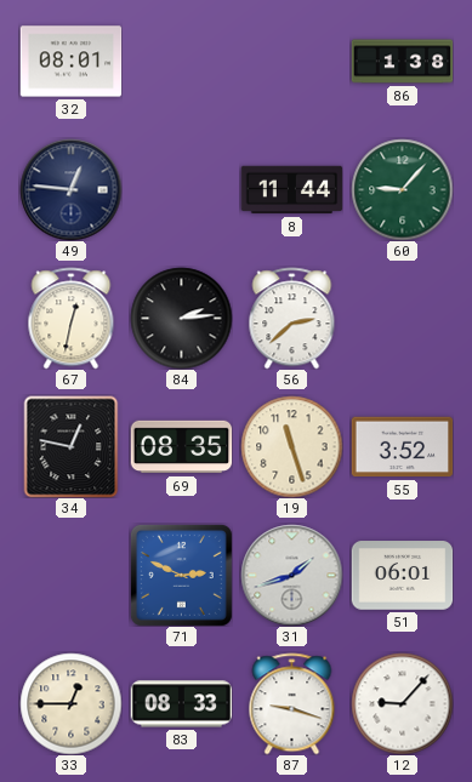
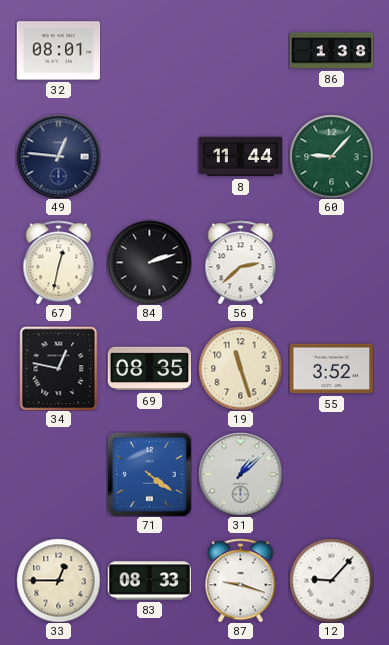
84: 2:14 -> 2:12 (149, 262)
71: 2:49 -> 4:21 (149, 474)
31: 1:42 -> 1:08 (240, 474)
51: 06:01 -> none (402, 576)
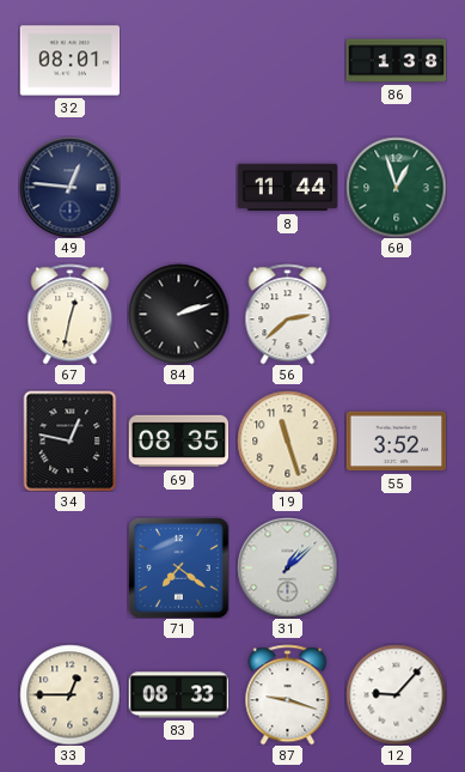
60: 9:07 -> 12:57 (396, 187)
71: 4:21 -> 7:21 (178, 567)
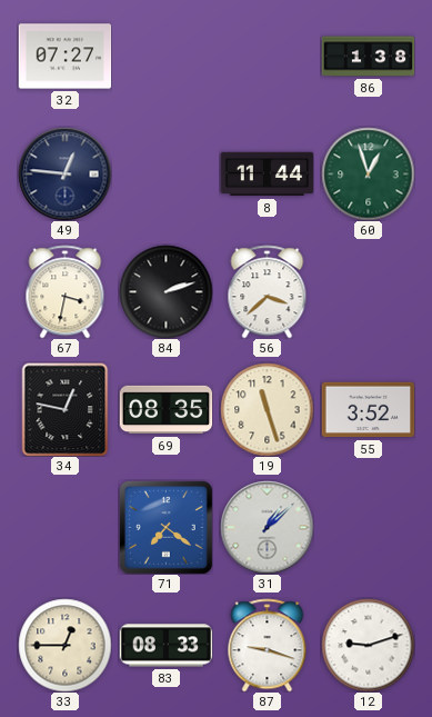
32: 08:01 -> 07:27 (64, 57)
67: 12:32 -> 3:32 (66, 291)
56: 2:38 -> 3:38 (268, 291)
12: 9:07 -> 9:12 (368, 645)
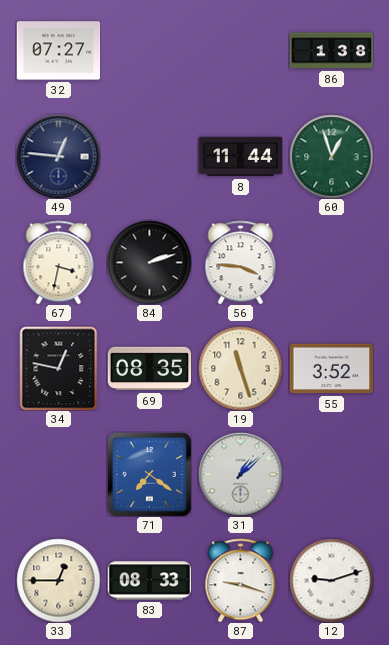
56: 3:38 -> 3:46 (241, 262)
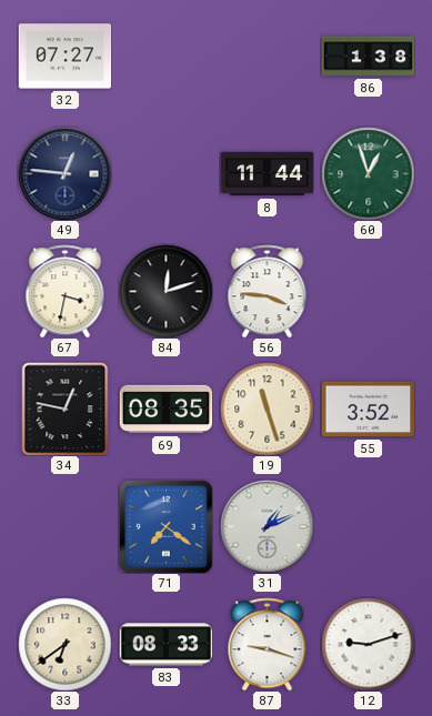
84: 2:12 -> 12:12 (165, 291)
31: 1:08 -> 1:11 (267, 526)
33: 12:45 -> 6:39 (64, 644)
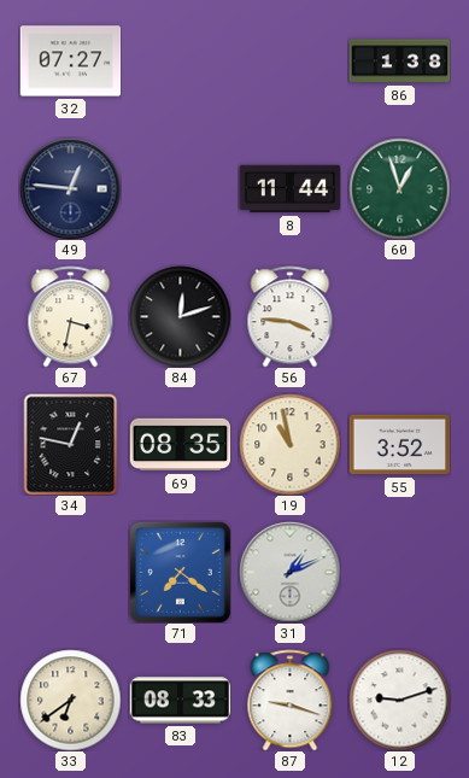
19: 11:27 -> 10:58 (289, 444)
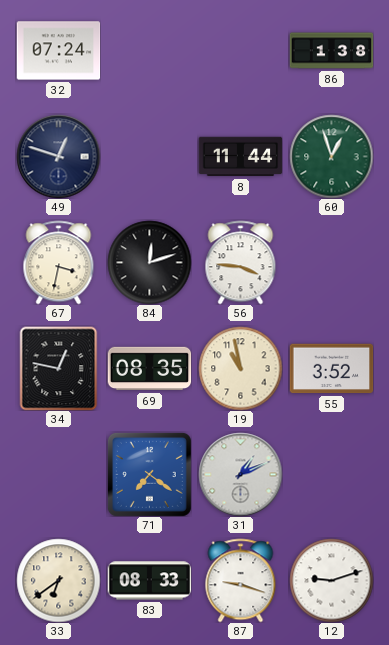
32: 07:27 -> 07:24 (58, 51)
49: 12:46 -> 12:48 (58, 156)
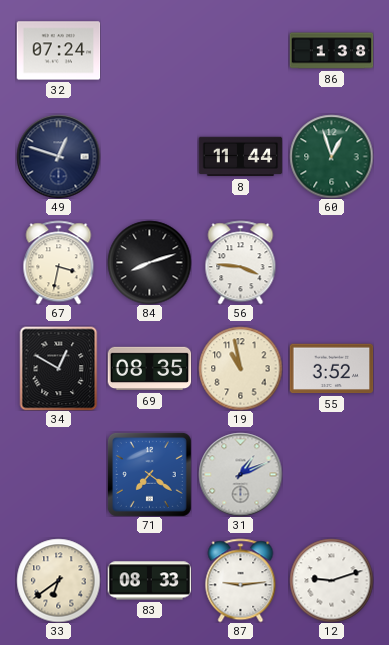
84: 12:12 -> 8:12 (149, 262)
34: 12:47 -> 12:50 (59, 368)
87: 9:18 -> 9:14 (241, 580)
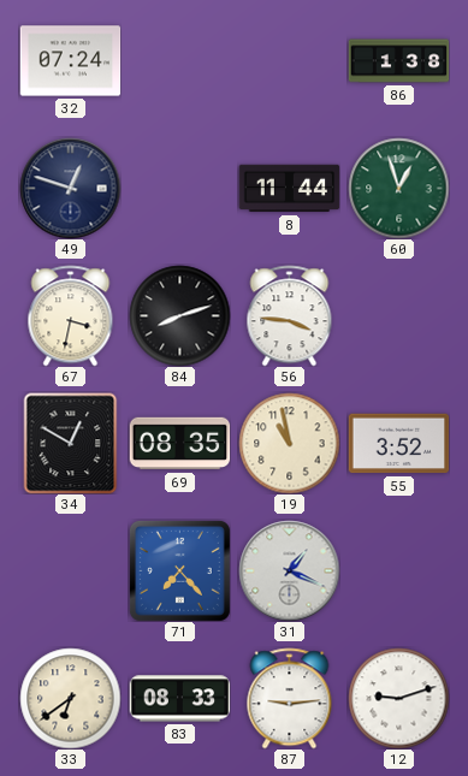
71: 7:21 -> 7:23 (179, 570)
31: 1:11 -> 1:19 (289, 570)
